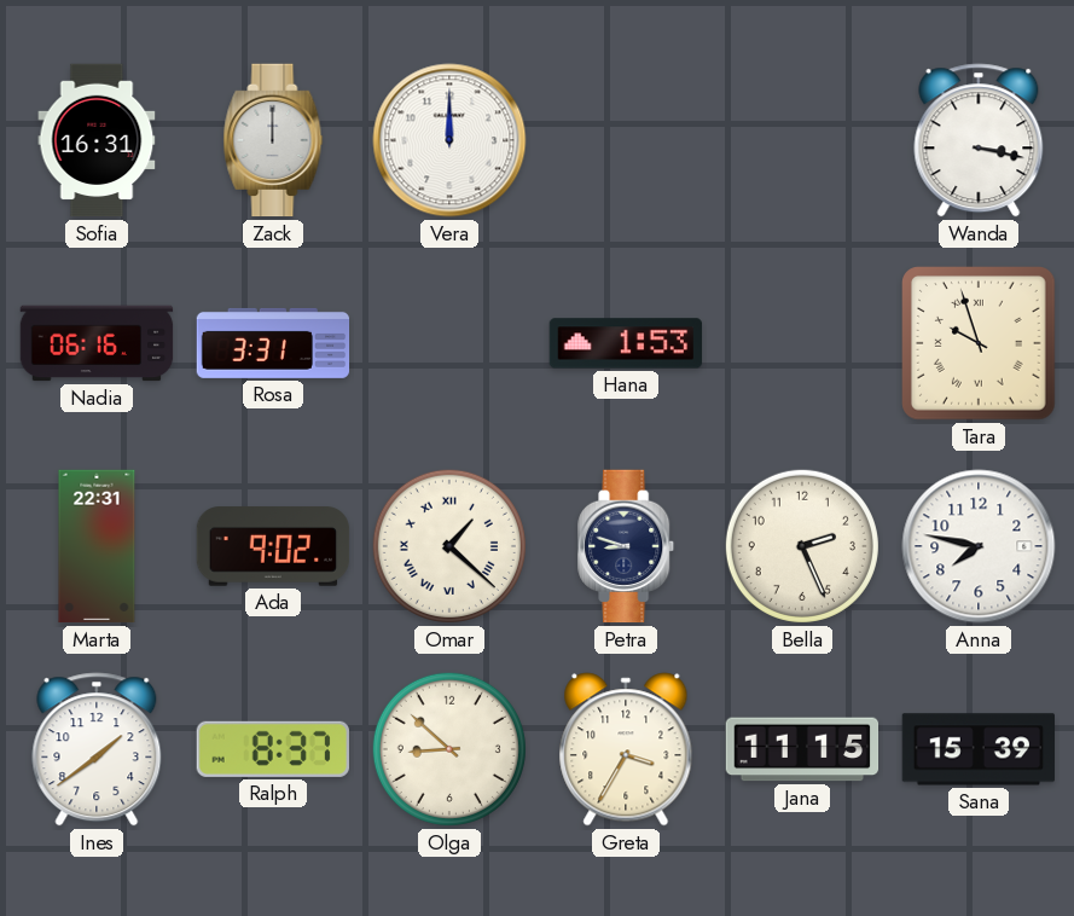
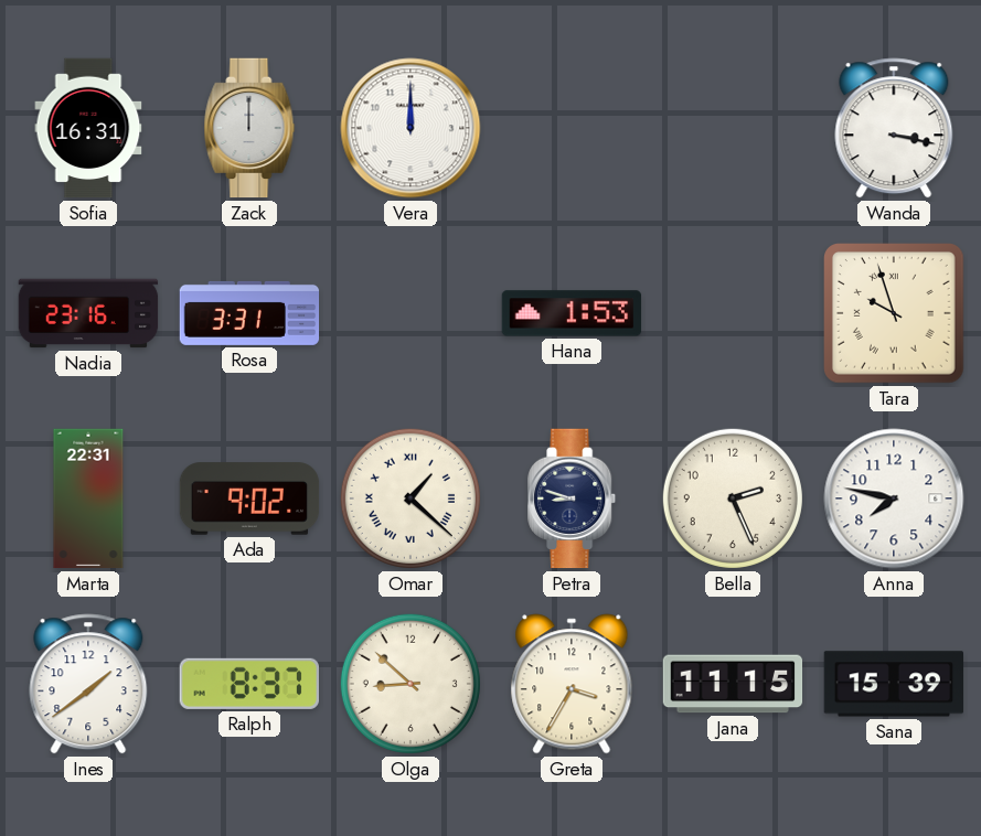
Nadia: 06:16 -> 23:16 (88, 313)
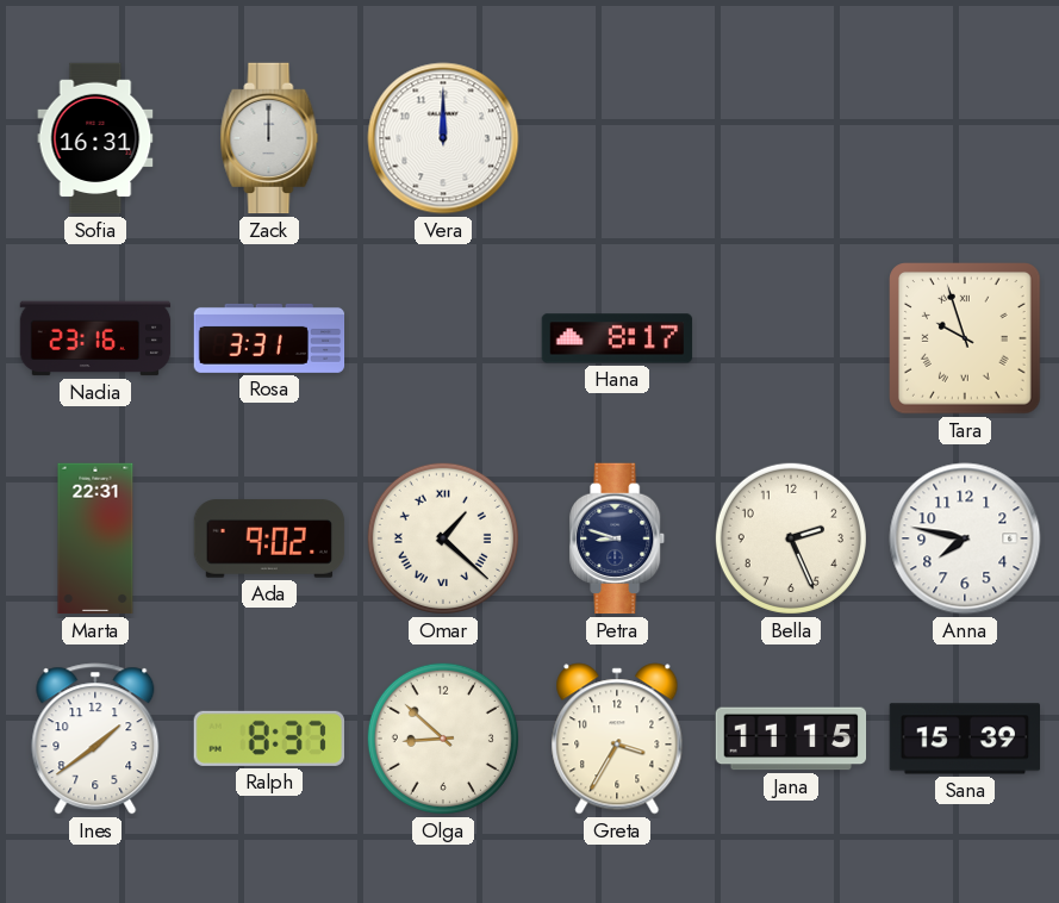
Wanda: 3:17 -> none (894, 128)
Hana: 1:53 -> 8:17 (617, 338)
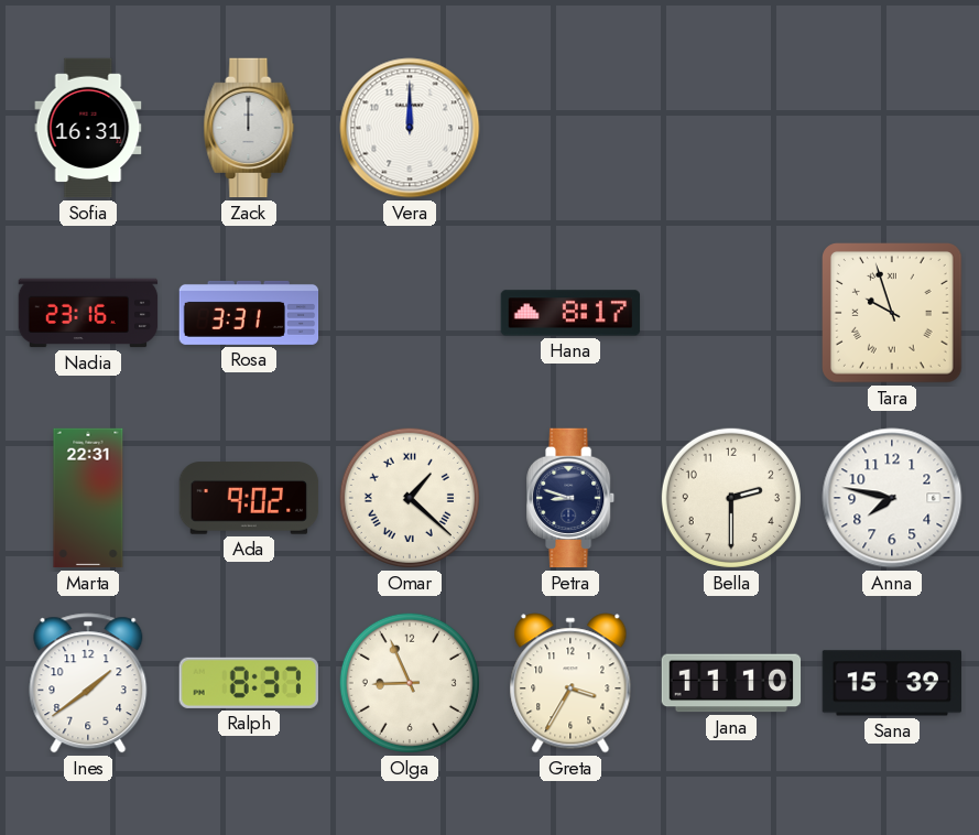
Bella: 2:26 -> 2:30 (731, 498)
Olga: 8:52 -> 8:56 (410, 683)
Jana: 11:15 -> 11:10 (731, 683)
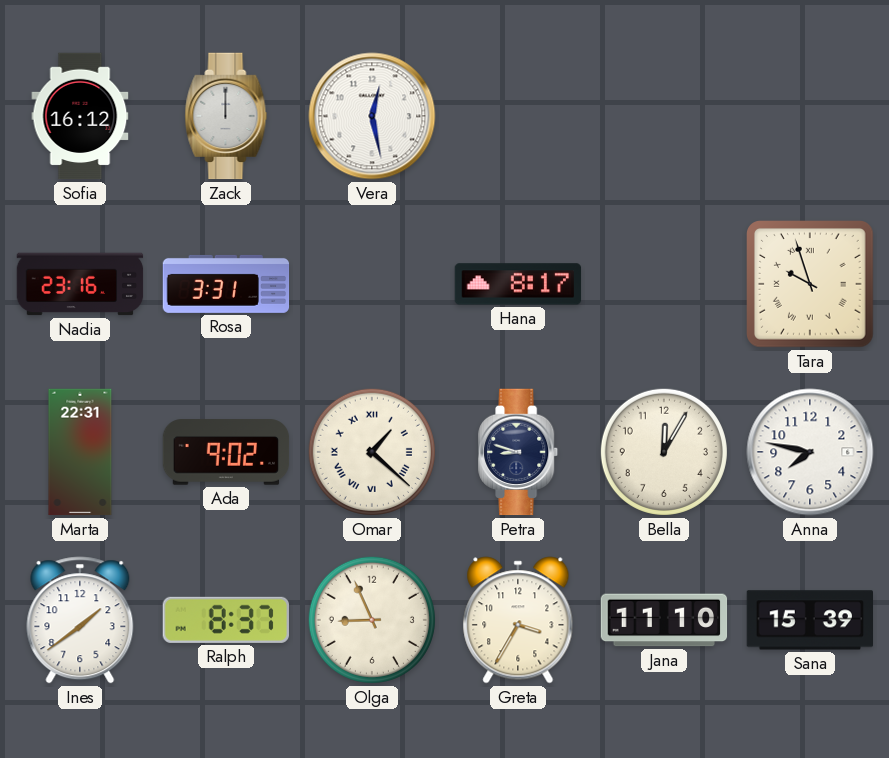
Sofia: 16:31 -> 16:12 (80, 116)
Vera: 12:00 -> 12:28 (372, 116)
Bella: 2:30 -> 12:05 (664, 452)
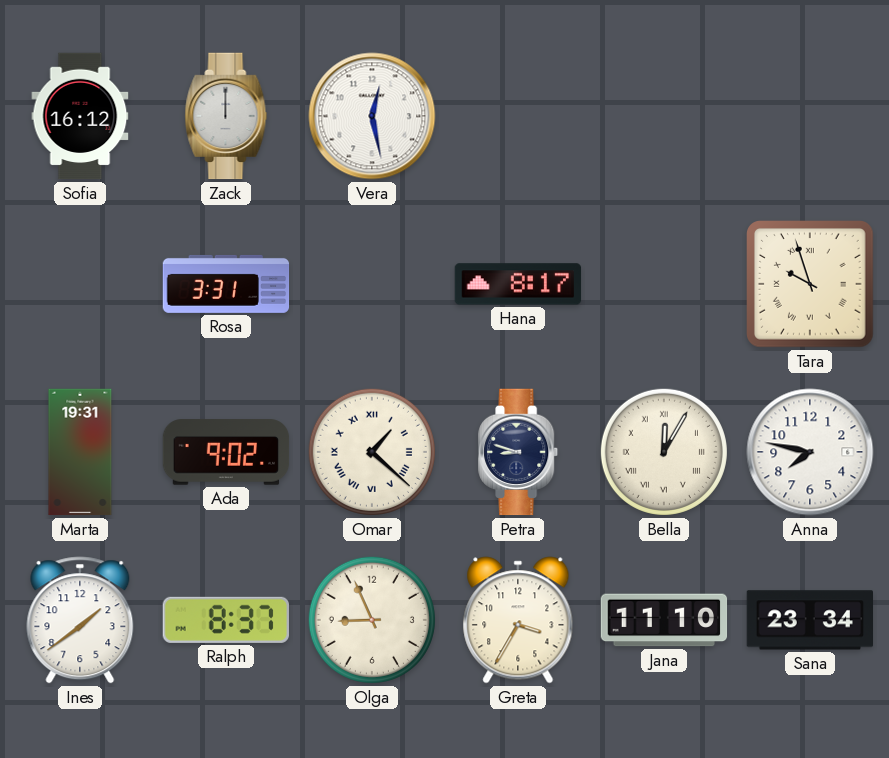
Nadia: 23:16 -> none (80, 284)
Marta: 22:31 -> 19:31 (80, 452)
Bella numerals: Arabic -> Roman (664, 452)
Sana: 15:39 -> 23:34 (809, 620)
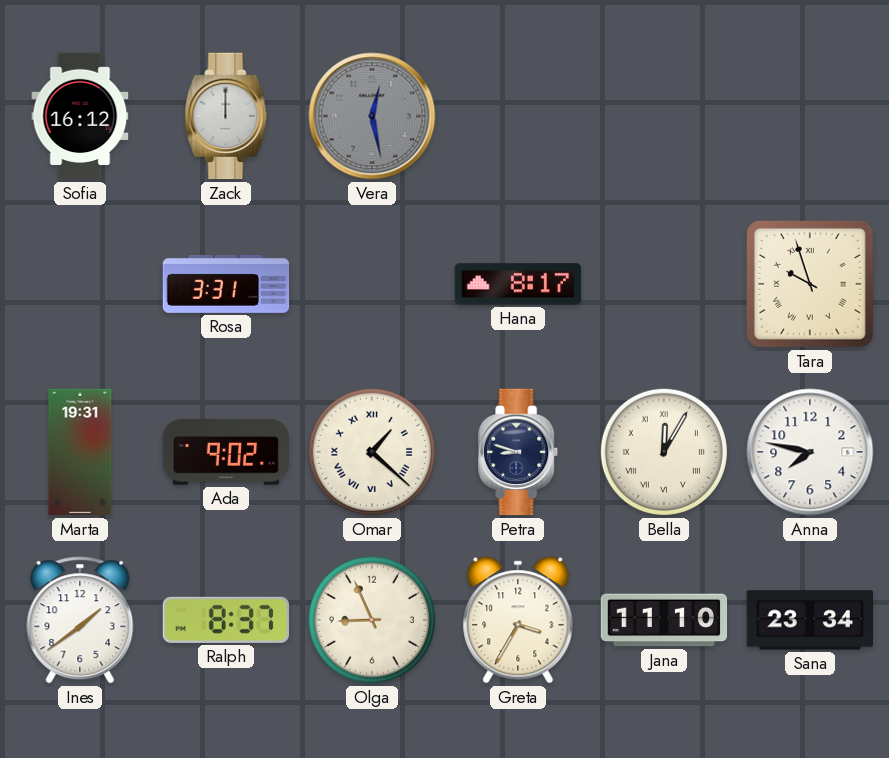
Vera dial: white -> grey (372, 116)
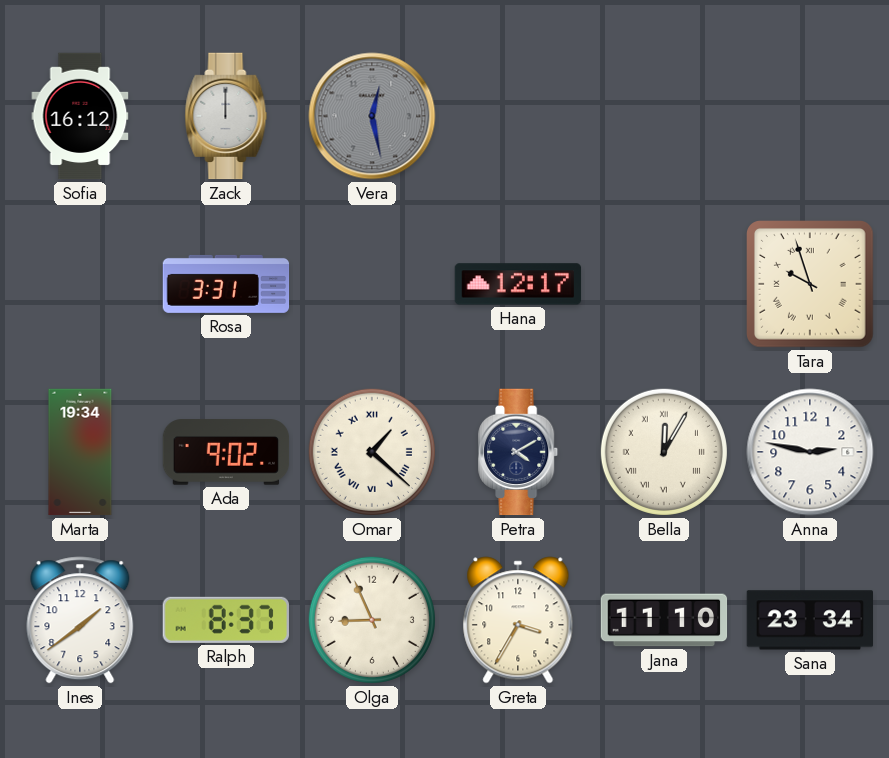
Hana: 8:17 -> 12:17 (518, 284)
Marta: 19:31 -> 19:34 (80, 452)
Petra: 8:48 -> 4:10 (519, 452)
Anna: 7:47 -> 2:47 (810, 452)
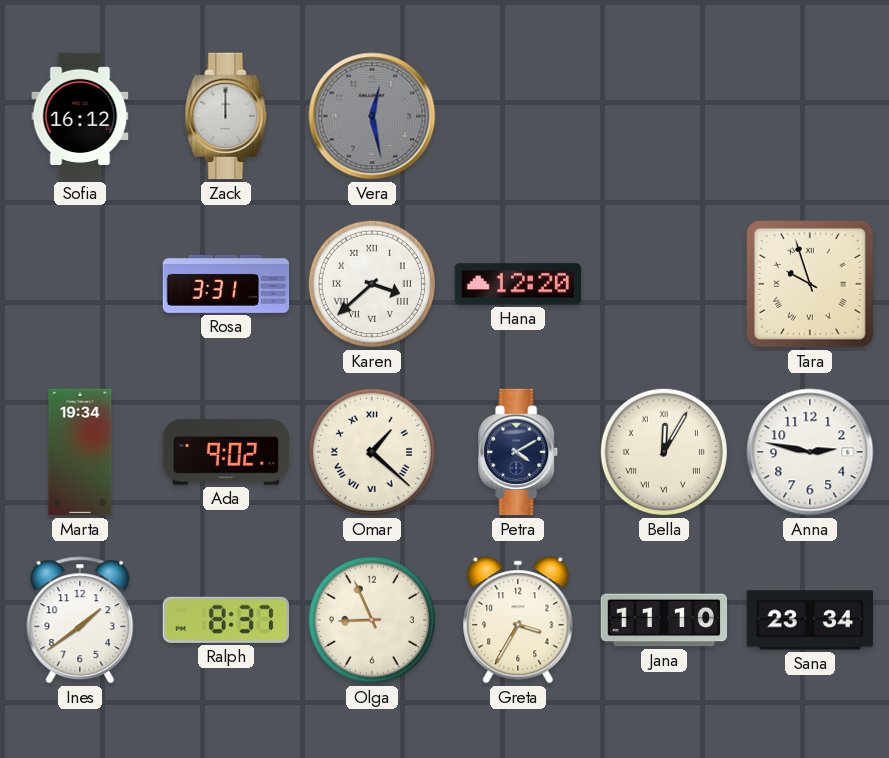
Karen: none -> 3:38 (372, 284)
Hana: 12:17 -> 12:20 (518, 284)
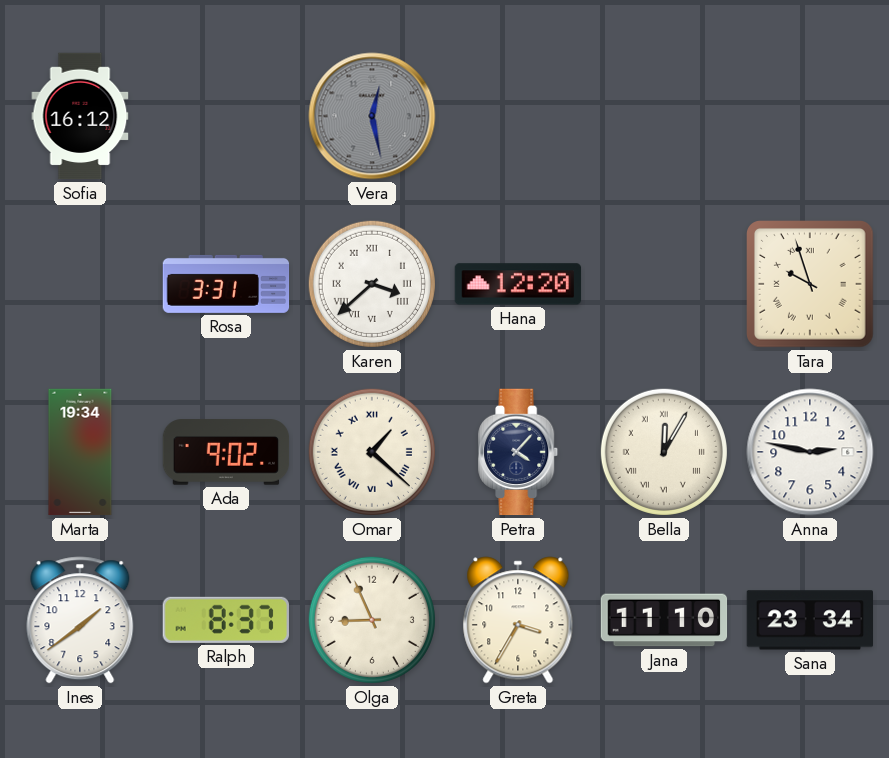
Zack: 12:00 -> none (226, 116)
Petra: 4:10 -> 4:07 (519, 452)
